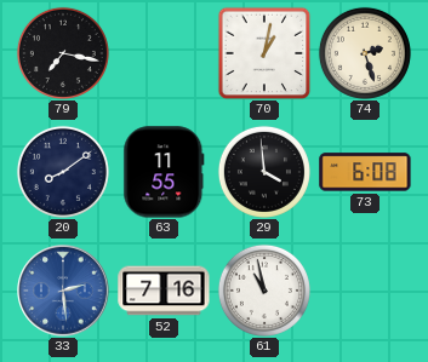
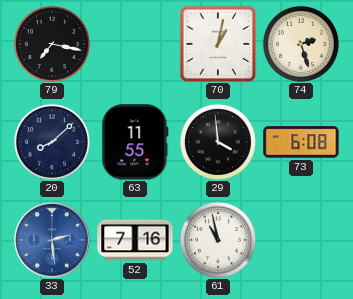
20: 8:09 -> 8:08 (52, 142)
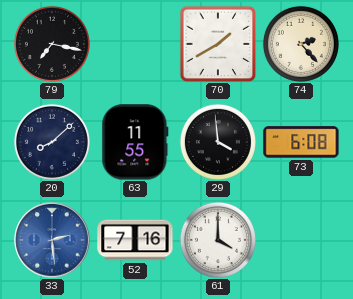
70: 1:02 -> 1:40 (218, 44)
74: 2:27 -> 2:23 (301, 44)
61: 10:58 -> 4:00 (218, 240)
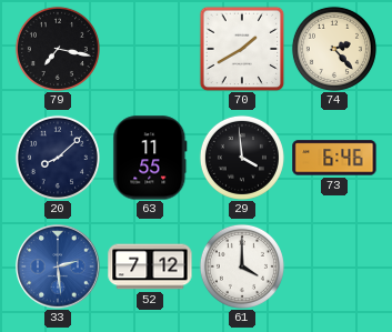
73: 6:08 -> 6:46 (334, 158)
52: 7:16 -> 7:12 (150, 266)
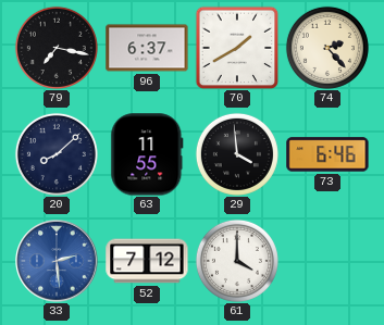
96: none -> 6:37 (147, 48)
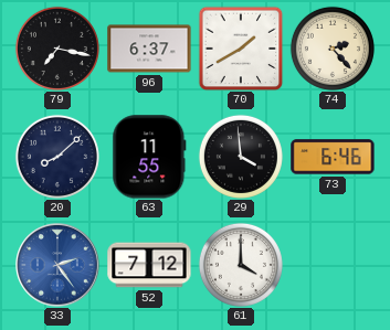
33: 2:29 -> 2:24 (57, 265)
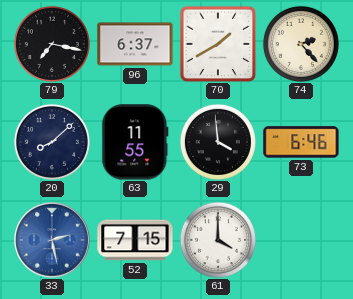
33: 2:24 -> 2:28 (52, 240)
52: 7:12 -> 7:15 (135, 240)
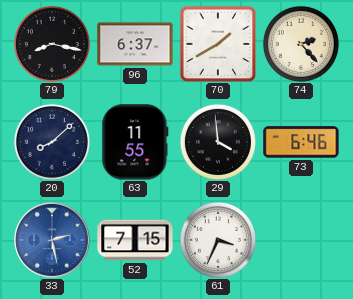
79: 7:17 -> 8:17 (52, 44)
61: 4:00 -> 3:34 (218, 240)
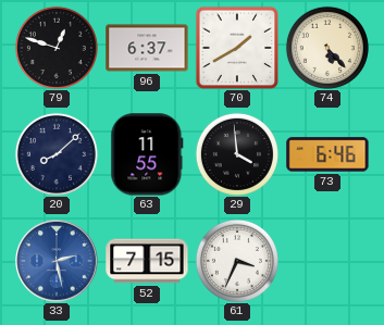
79: 8:17 -> 12:48 (57, 48)
74: 2:23 -> 5:23 (327, 48)
